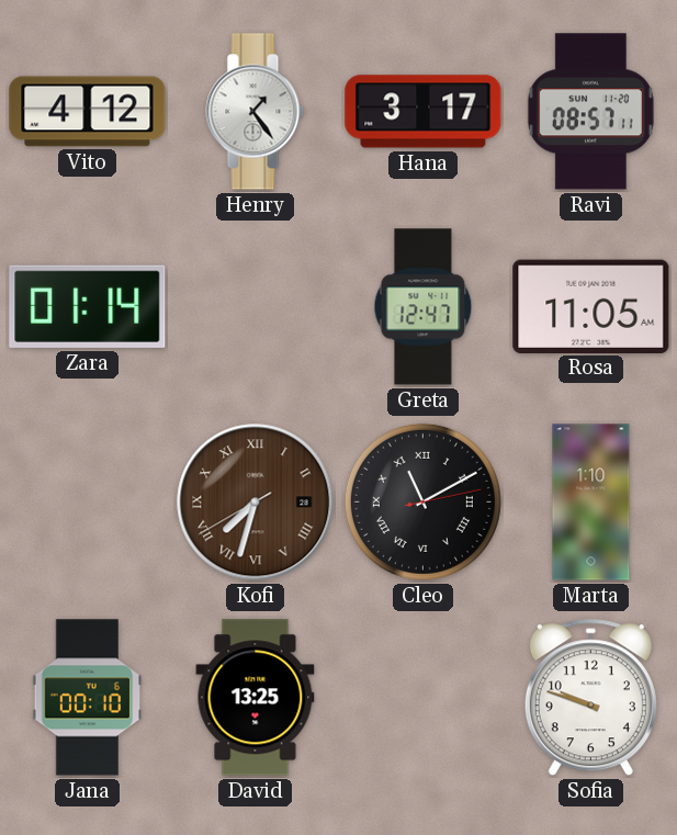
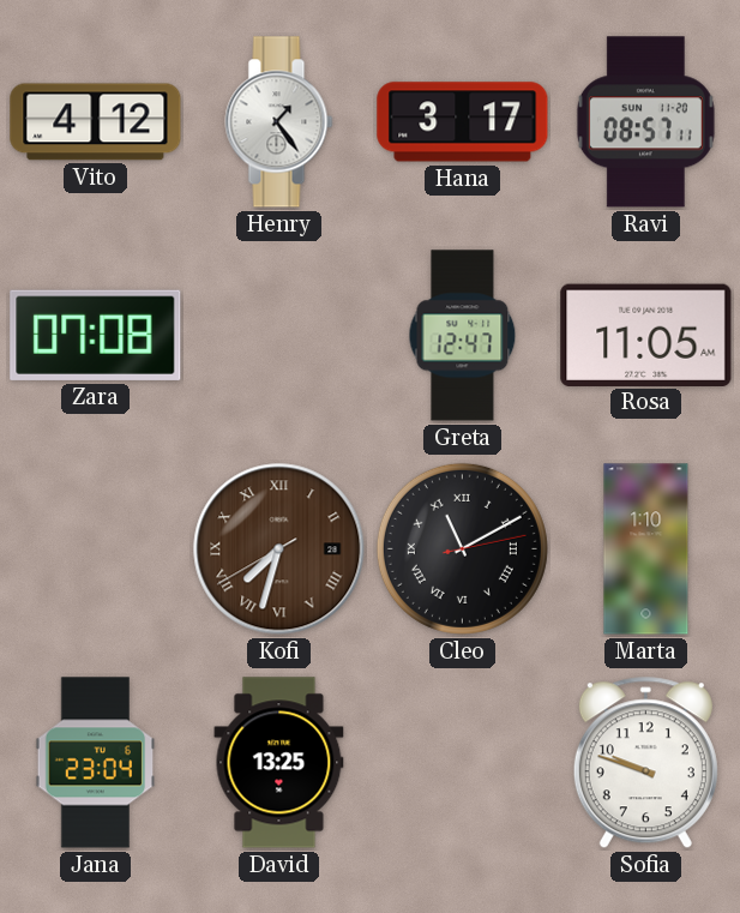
Zara: 01:14 -> 07:08 (96, 335)
Jana: 00:10 -> 23:04 (96, 763)
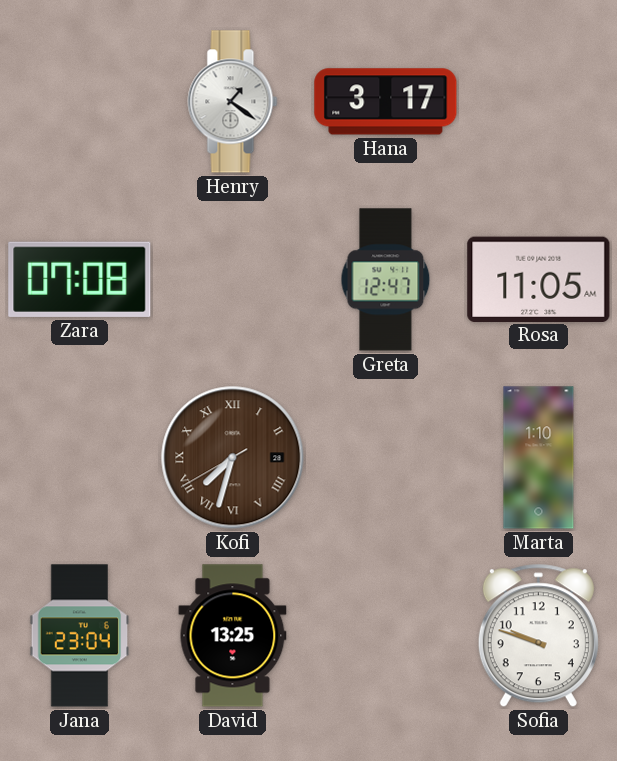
Vito: 4:12 -> none (96, 122)
Henry: 1:24 -> 1:21 (233, 102)
Ravi: 08:57 -> none (645, 122)
Cleo: 11:10 -> none (462, 548)
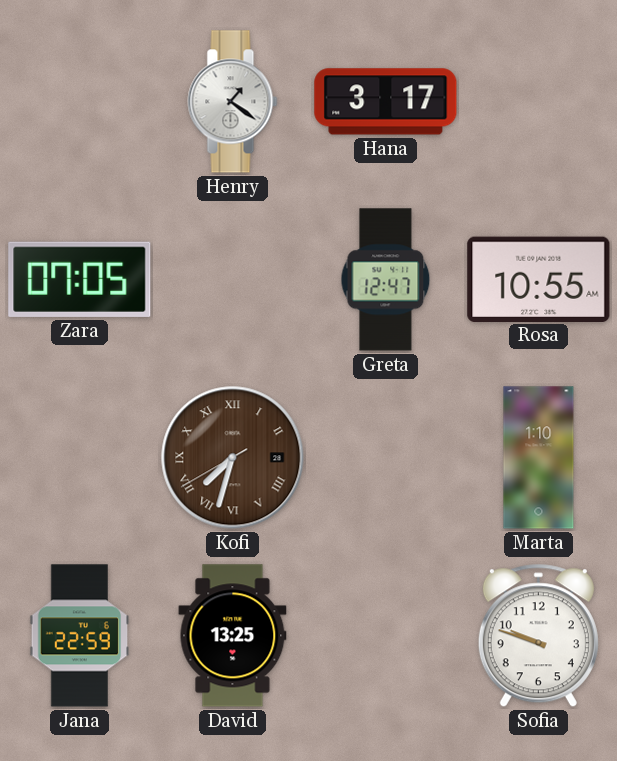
Zara: 07:08 -> 07:05 (80, 279)
Rosa: 11:05 -> 10:55 (539, 279)
Jana: 23:04 -> 22:59 (80, 636)
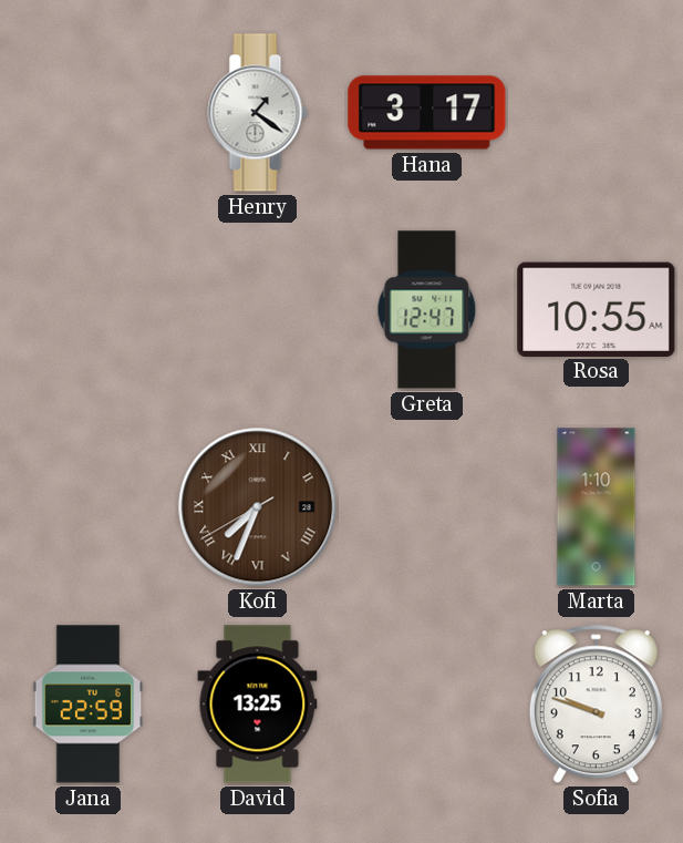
Zara: 07:05 -> none (80, 279)
Kofi: 7:32 -> 7:33 (258, 507)
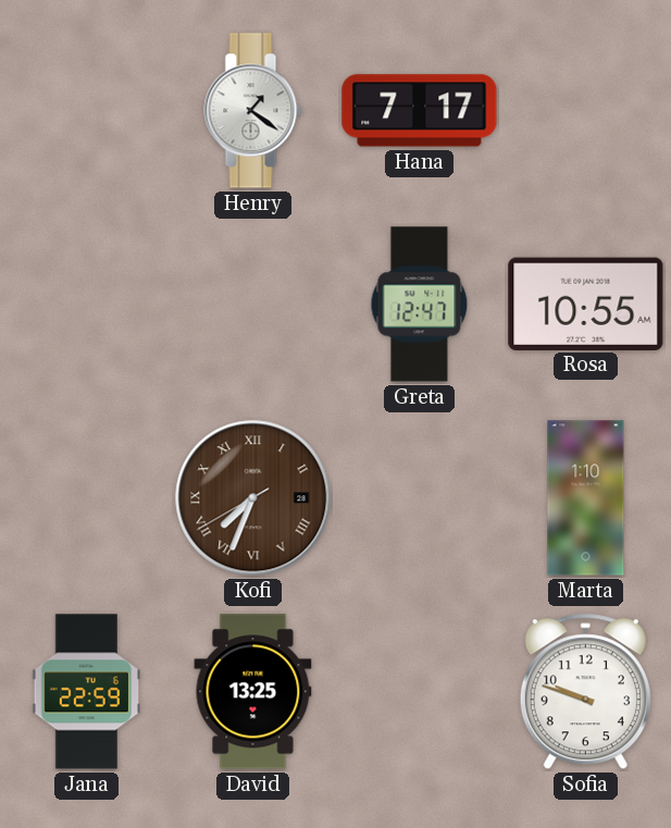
Hana: 3:17 -> 7:17 (420, 111)
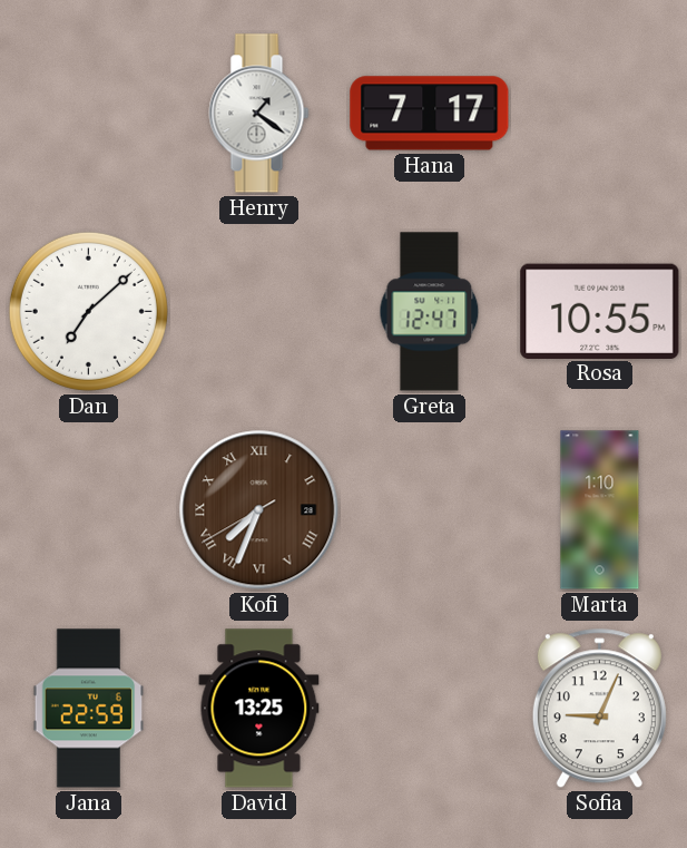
Dan: none -> 7:08 (88, 311)
Rosa: 10:55 AM -> 10:55 PM (600, 311)
Sofia: 9:48 -> 9:04 (599, 709)
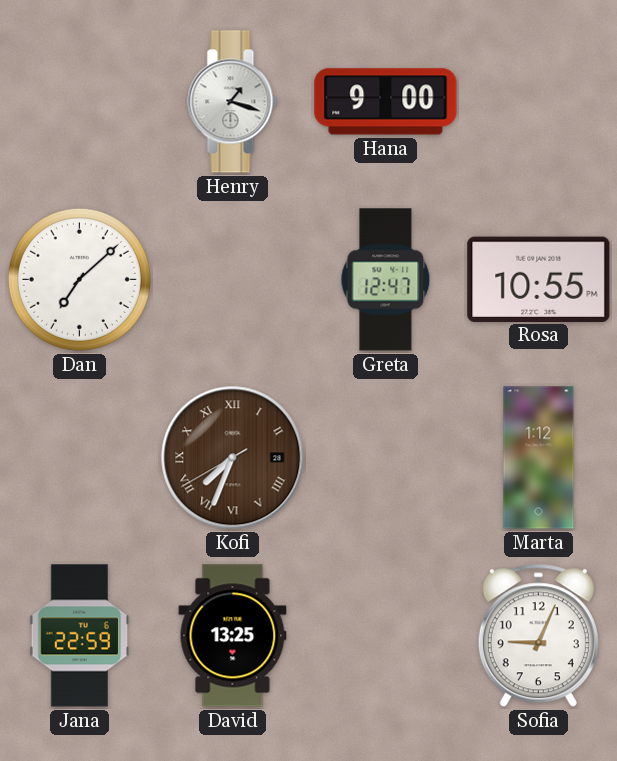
Henry: 1:21 -> 1:18 (233, 102)
Hana: 7:17 -> 9:00 (386, 102)
Marta: 1:10 -> 1:12 (539, 458)
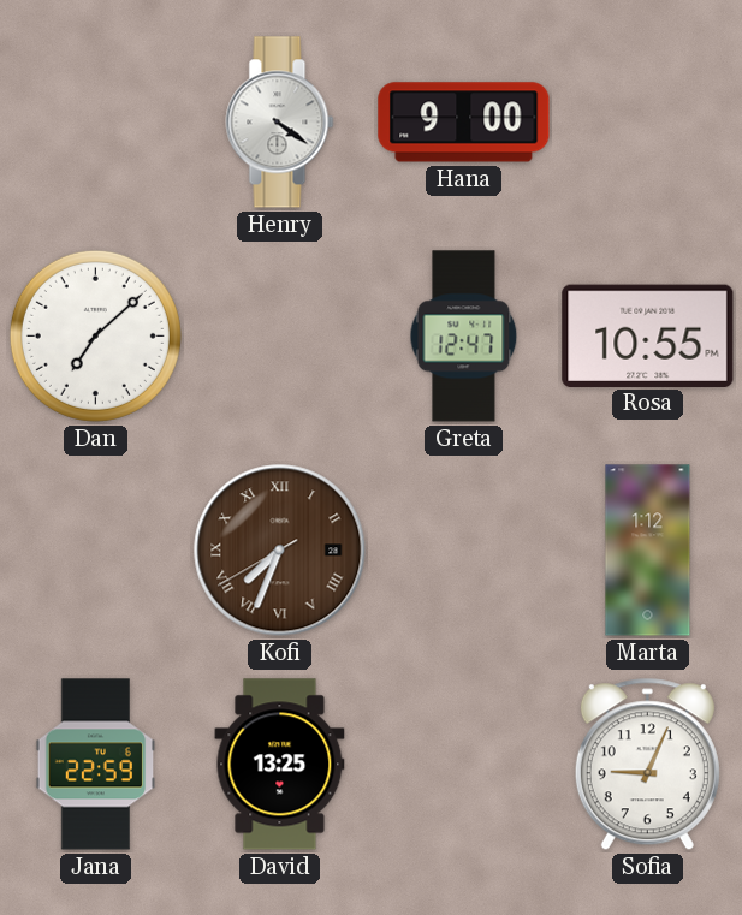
Henry: 1:18 -> 4:21 (280, 123)
